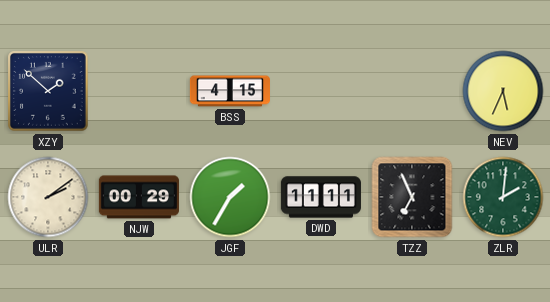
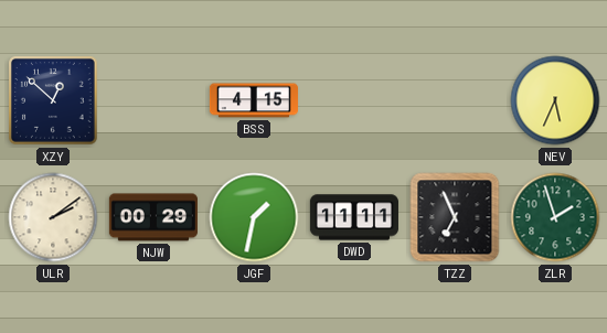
XZY: 1:52 -> 12:52 (53, 100)
JGF: 1:35 -> 1:32 (254, 217)
ZLR: 2:01 -> 1:57 (555, 217)
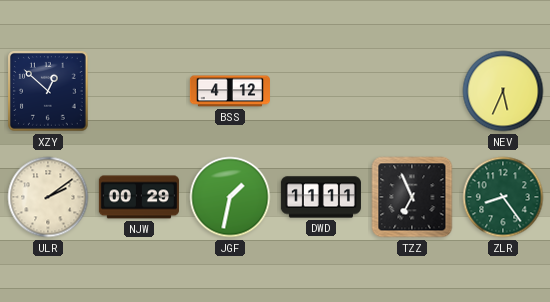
BSS: 4:15 -> 4:12 (230, 91)
ZLR: 1:57 -> 8:24 (503, 197)
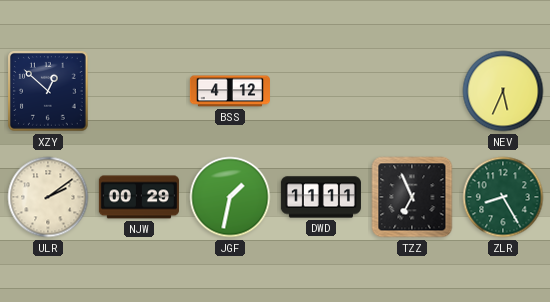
ZLR: 8:24 -> 8:25 (503, 197)
